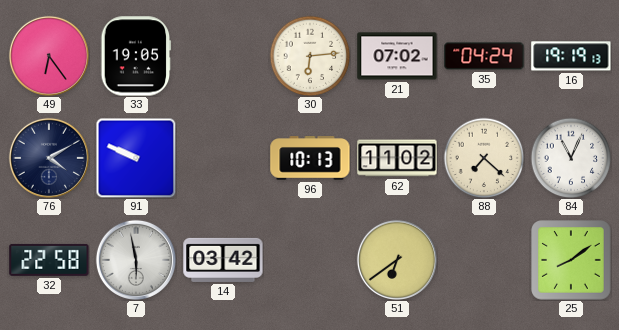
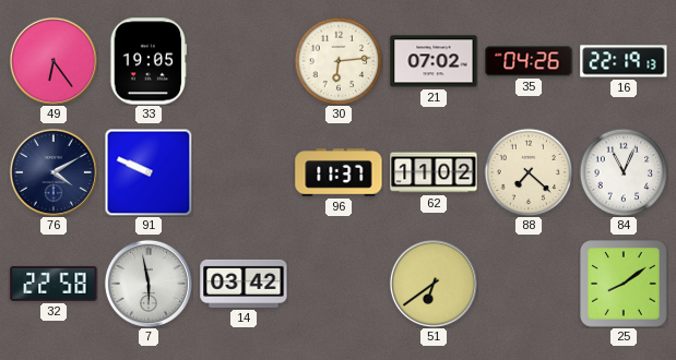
35: 04:24 -> 04:26 (529, 61)
16: 19:19 -> 22:19 (624, 61)
96: 10:13 -> 11:37 (339, 172)
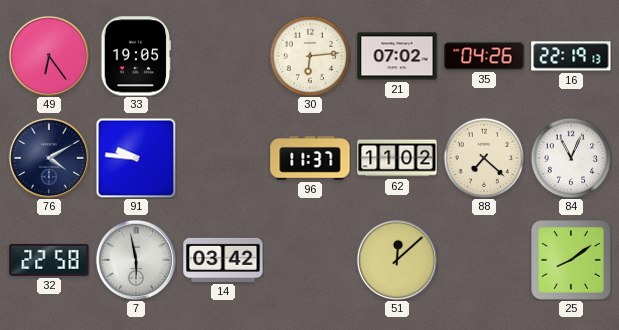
91: 9:49 -> 9:46 (136, 158)
51: 6:39 -> 12:08 (397, 260)
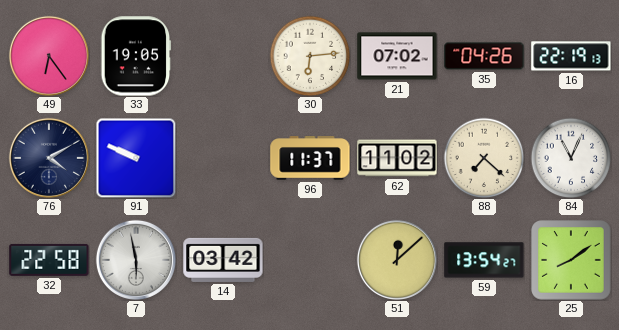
91: 9:46 -> 9:49 (136, 158)
59: none -> 13:54 (484, 260)
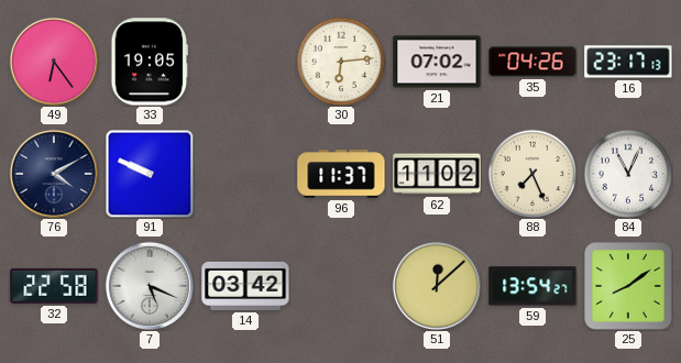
16: 22:19 -> 23:17 (628, 62)
88: 7:22 -> 7:26 (532, 174)
7: 5:58 -> 5:19 (150, 286)
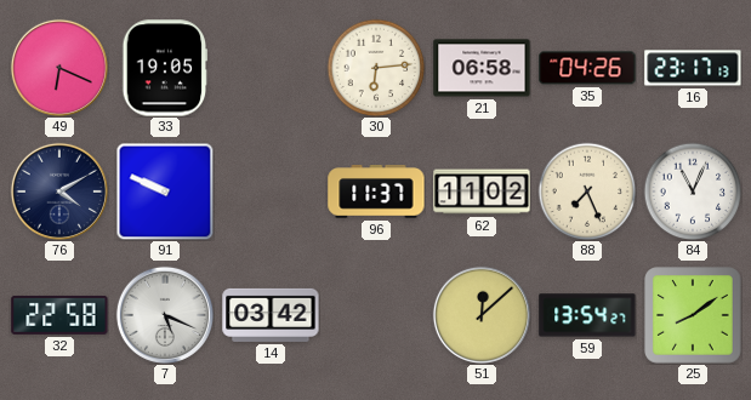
49: 6:24 -> 6:19 (59, 68)
21: 07:02 -> 06:58 (482, 68)
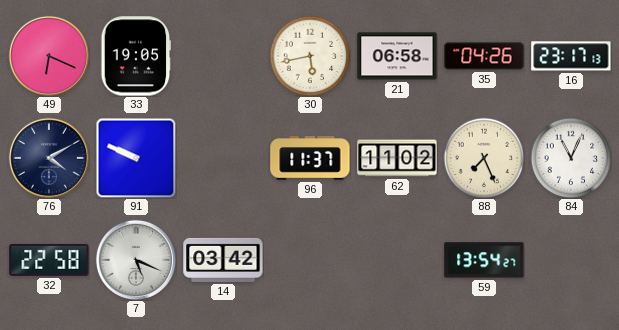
30: 6:14 -> 5:43 (310, 56)
51: 12:08 -> none (482, 315)
25: 8:09 -> none (693, 315)
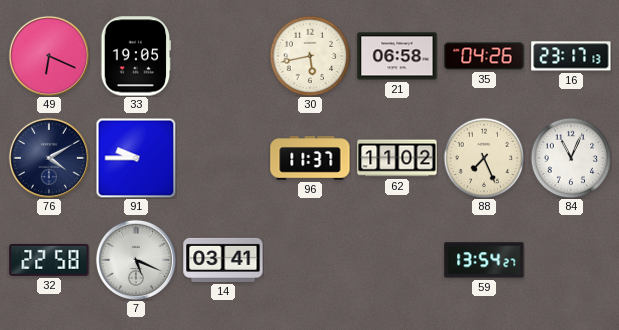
91: 9:49 -> 9:45 (136, 158)
14: 03:42 -> 03:41 (223, 260)
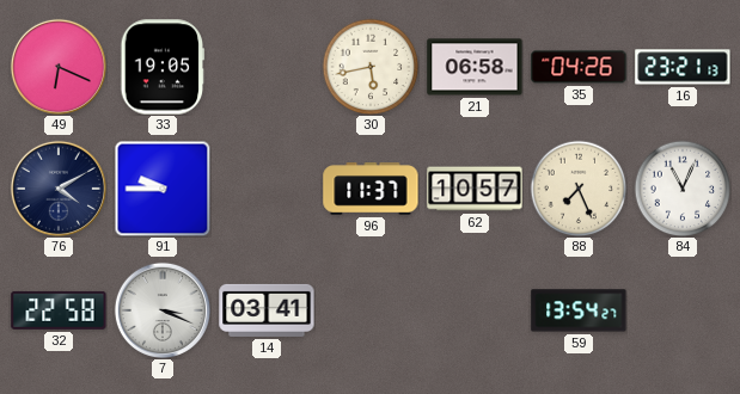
16: 23:17 -> 23:21 (683, 67)
62: 11:02 -> 10:57 (475, 189)
7: 5:19 -> 3:19 (163, 310)
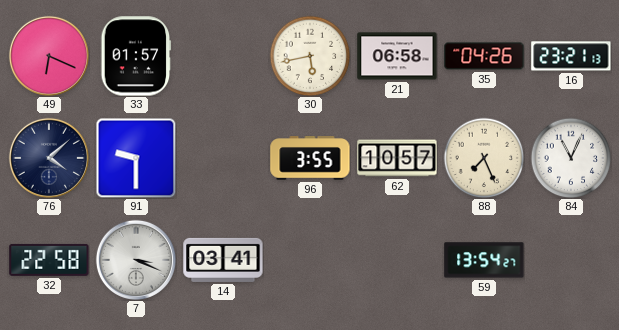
33: 19:05 -> 01:57 (136, 56)
76: 4:10 -> 4:08 (49, 158)
91: 9:45 -> 9:30 (136, 158)
96: 11:37 -> 3:55 (310, 158)
